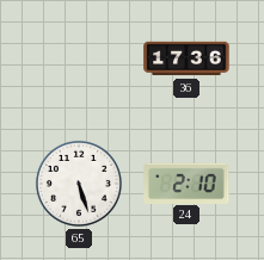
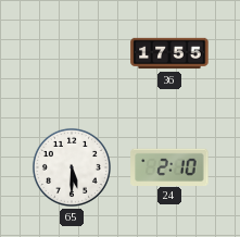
36: 17:36 -> 17:55 (169, 53)
65: 5:27 -> 5:30 (72, 167)
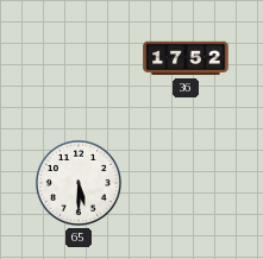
36: 17:55 -> 17:52 (186, 58)
24: 2:10 -> none (169, 166)
